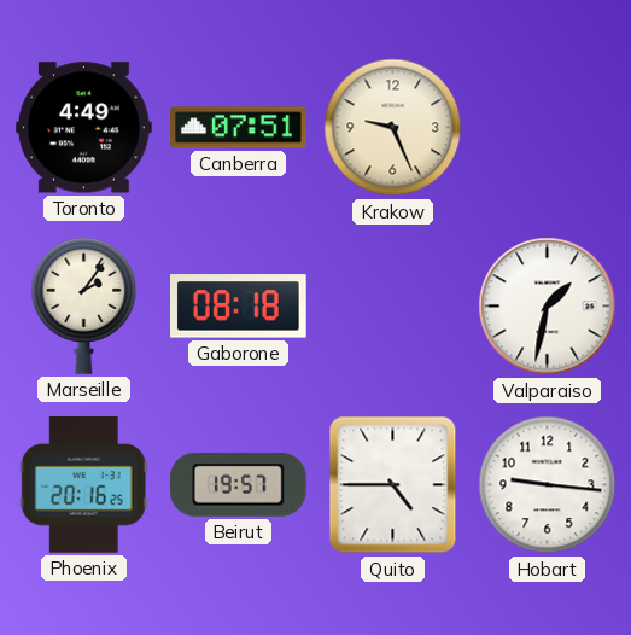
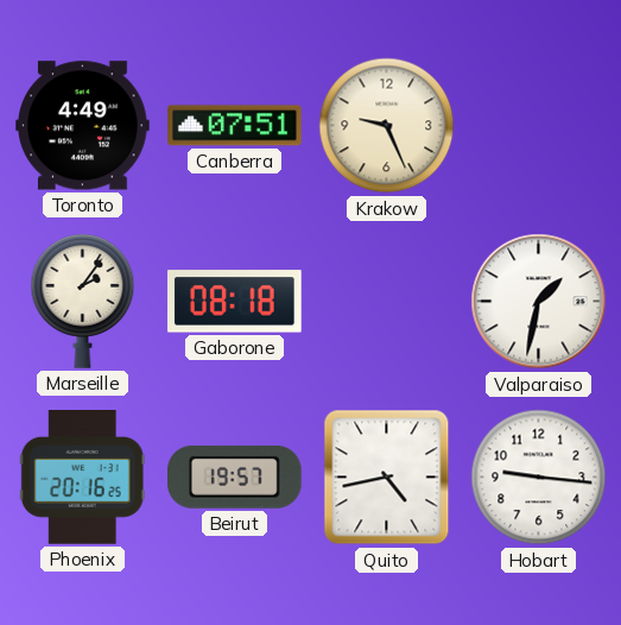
Quito: 4:45 -> 4:43 (387, 478)
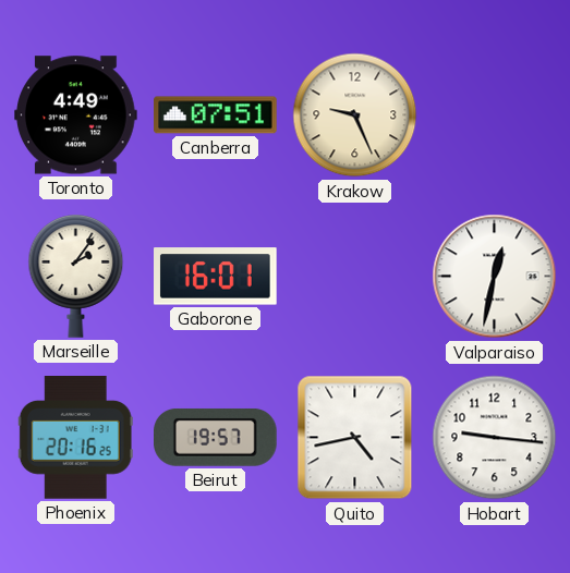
Gaborone: 08:18 -> 16:01 (216, 277)
Valparaiso: 1:32 -> 12:32 (495, 277)
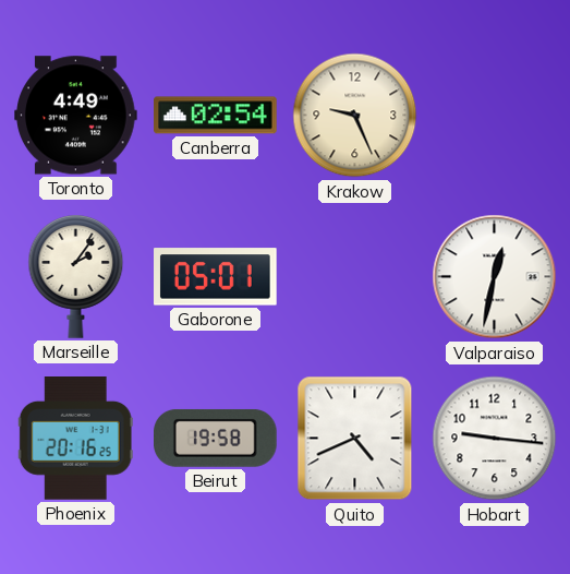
Canberra: 07:51 -> 02:54 (216, 116)
Gaborone: 16:01 -> 05:01 (216, 277)
Beirut: 19:57 -> 19:58 (216, 438)
Quito: 4:43 -> 4:41 (355, 439)
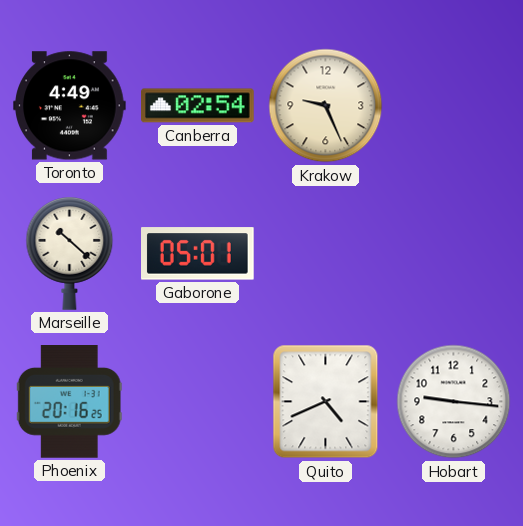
Marseille: 2:06 -> 10:22 (70, 254)
Valparaiso: 12:32 -> none (495, 277)
Beirut: 19:58 -> none (216, 438)
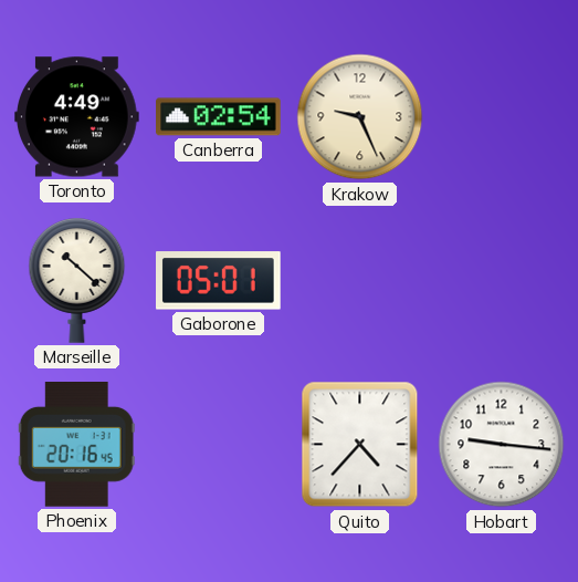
Phoenix: 20:16:25 -> 20:16:45 (76, 445)
Quito: 4:41 -> 4:37 (360, 445)
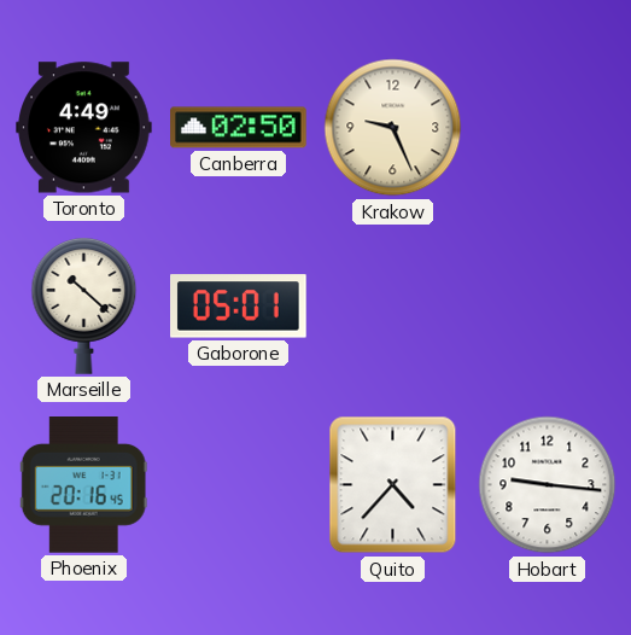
Canberra: 02:54 -> 02:50 (239, 128)
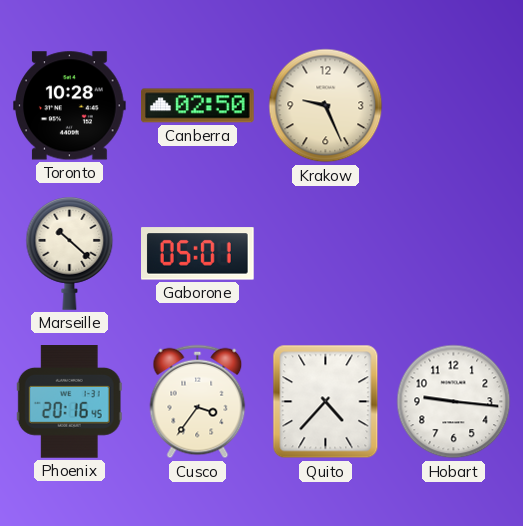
Toronto: 4:49 -> 10:28 (70, 106)
Cusco: none -> 3:36 (198, 402)
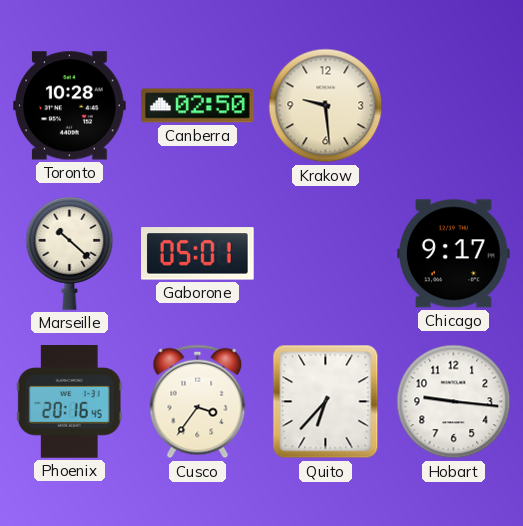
Krakow: 9:26 -> 9:29 (326, 106)
Chicago: none -> 9:17 (454, 254)
Quito: 4:37 -> 6:37 (326, 402)
